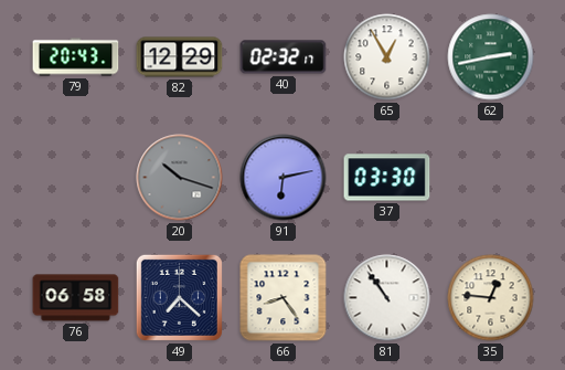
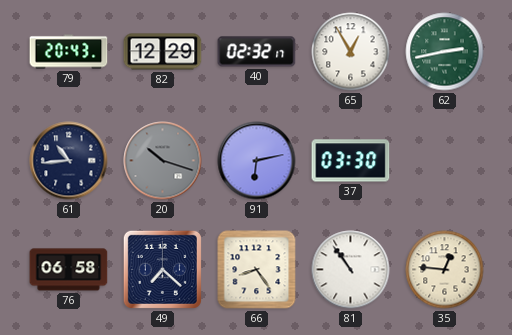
61: none -> 10:44 (69, 161)
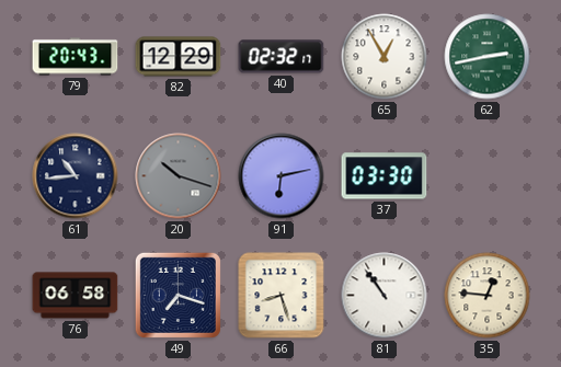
49: 7:22 -> 7:18 (178, 295)
66: 8:24 -> 8:27 (282, 296)
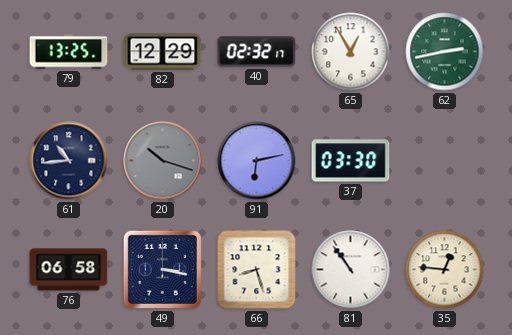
79: 20:43 -> 13:25 (69, 52)
49: 7:18 -> 3:17 (162, 269)
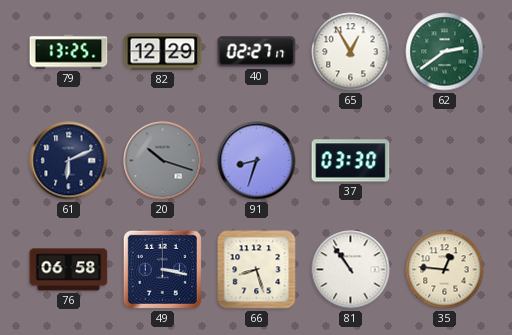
40: 02:32 -> 02:27 (257, 52)
62: 2:43 -> 2:39 (445, 52)
61: 10:44 -> 6:11 (69, 161)
91: 6:13 -> 8:33 (257, 161)
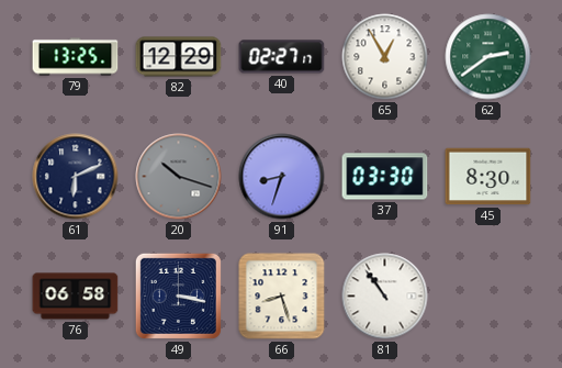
45: none -> 8:30 (488, 177)
35: 12:46 -> none (445, 270)
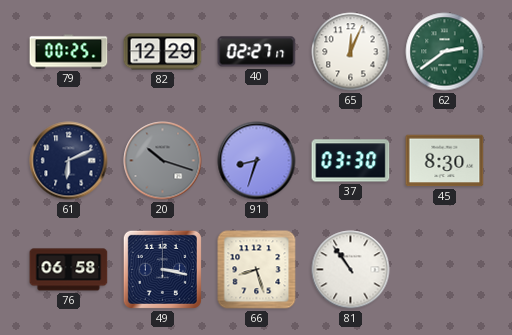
79: 13:25 -> 00:25 (69, 52)
65: 12:55 -> 12:04 (351, 52)
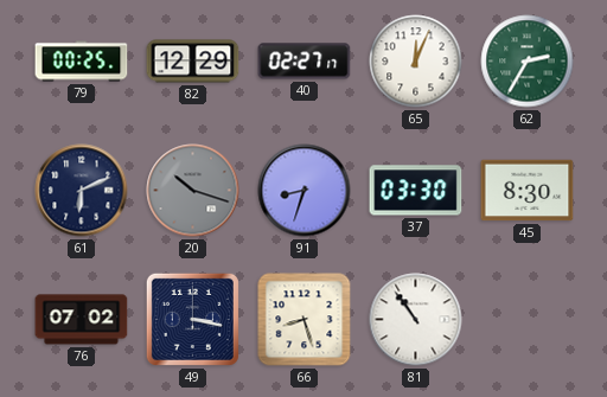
62: 2:39 -> 2:35 (528, 62)
76: 06:58 -> 07:02 (82, 320)
